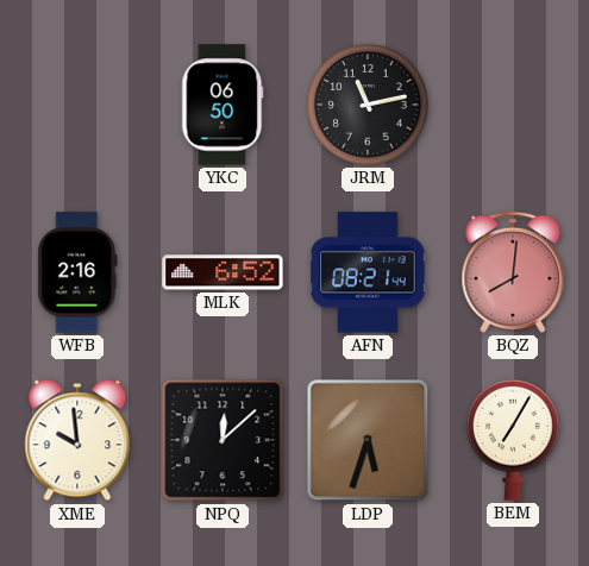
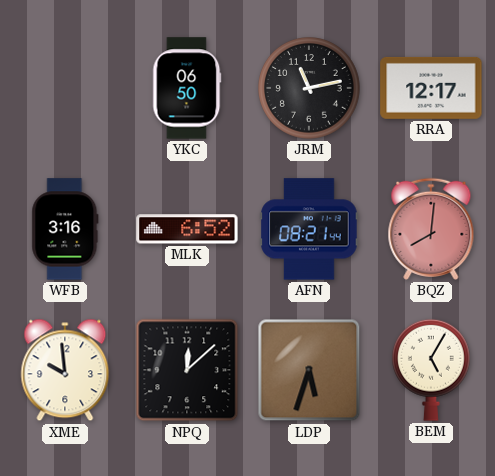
RRA: none -> 12:17 (431, 88)
WFB: 2:16 -> 3:16 (65, 229)
BEM: 7:05 -> 5:05 (431, 370)
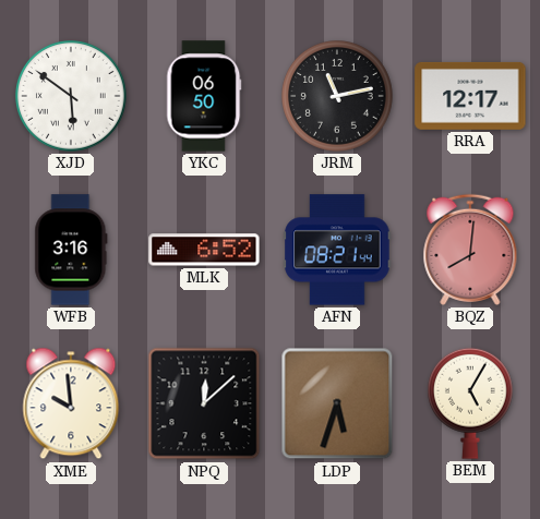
XJD: none -> 5:51 (72, 97)
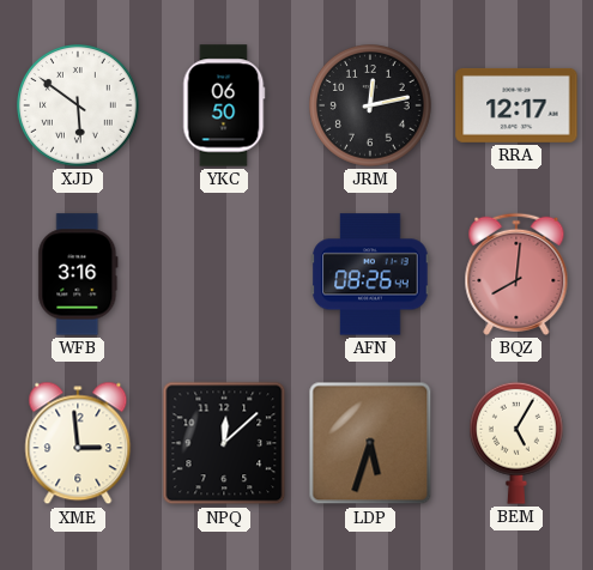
JRM: 11:13 -> 12:13 (371, 107)
MLK: 6:52 -> none (204, 250)
AFN: 08:21 -> 08:26 (370, 274)
XME: 9:59 -> 2:59 (78, 443)
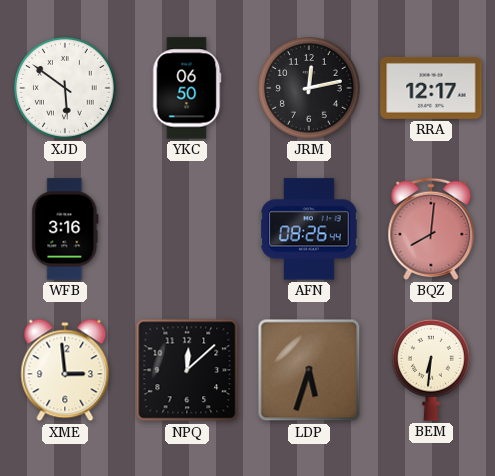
BEM: 5:05 -> 6:31 (431, 370)
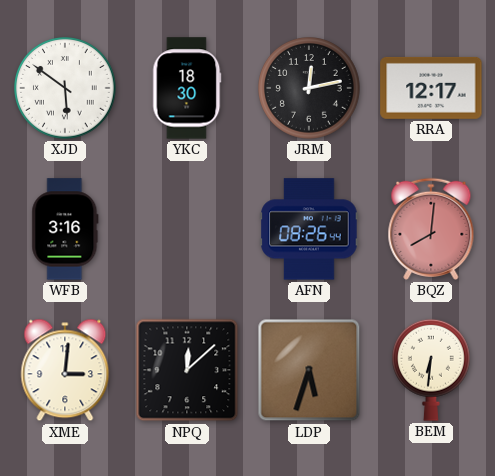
YKC: 06:50 -> 18:30 (187, 88)
XME: 2:59 -> 3:01 (65, 370)
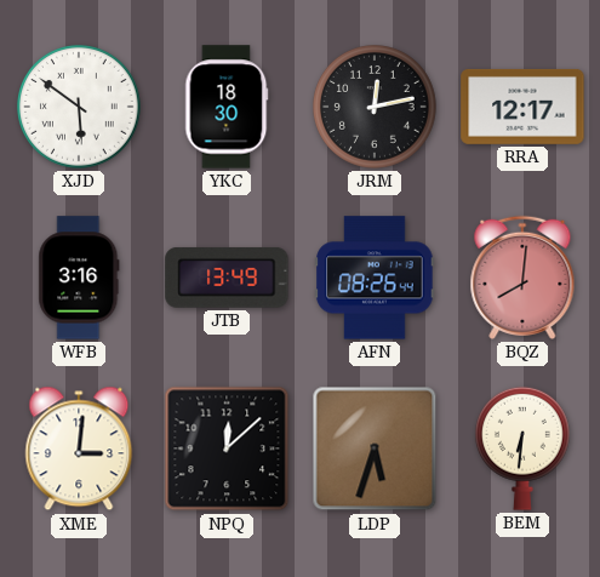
JTB: none -> 13:49 (227, 278)
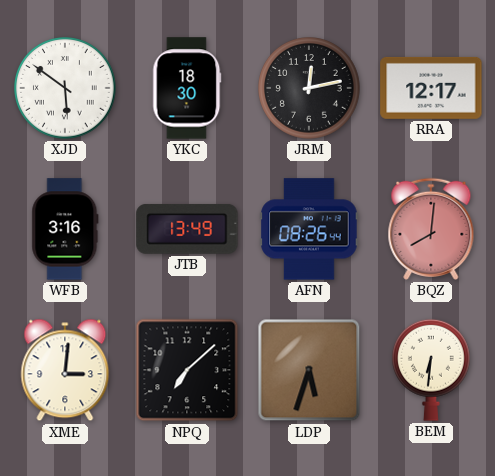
NPQ: 12:08 -> 7:08 (187, 370)
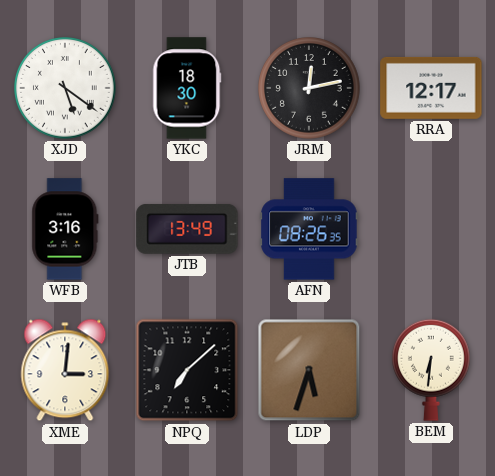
XJD: 5:51 -> 5:21 (66, 89)
AFN: 08:26:44 -> 08:26:35 (309, 229)
BQZ: 8:01 -> none (431, 229)
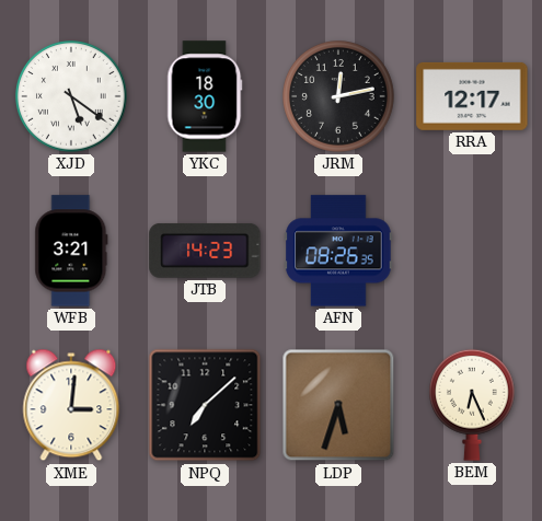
WFB: 3:16 -> 3:21 (71, 251)
JTB: 13:49 -> 14:23 (205, 251)
BEM: 6:31 -> 6:26 (472, 405)
